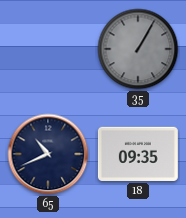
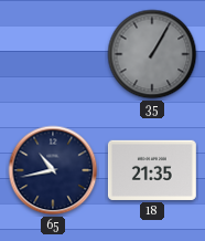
65: 10:41 -> 10:43 (53, 170)
18: 09:35 -> 21:35 (152, 170)
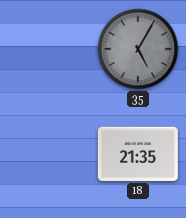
35: 1:05 -> 5:05 (138, 49)
65: 10:43 -> none (53, 170)
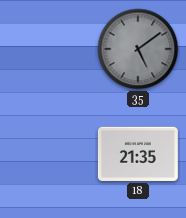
35: 5:05 -> 5:09 (138, 49)
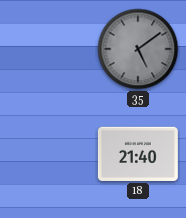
18: 21:35 -> 21:40 (138, 154)
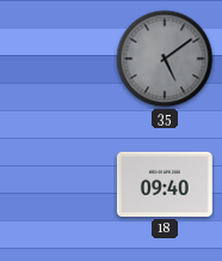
18: 21:40 -> 09:40 (165, 184)
